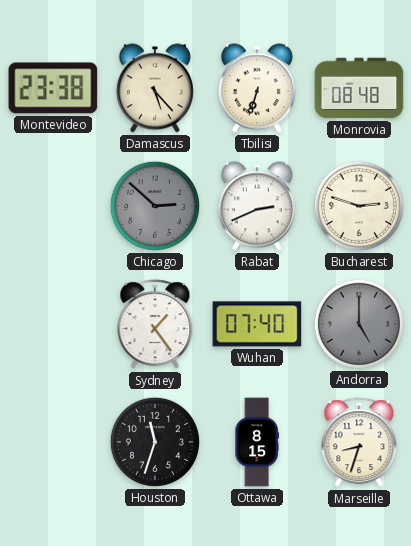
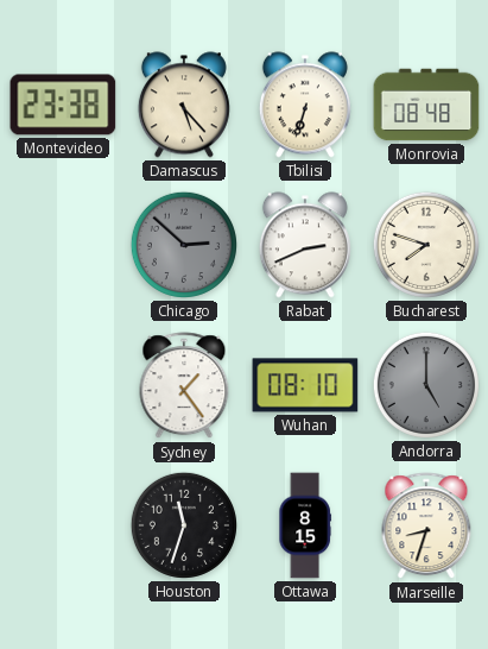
Bucharest: 2:48 -> 7:48 (426, 245)
Wuhan: 07:40 -> 08:10 (305, 385)
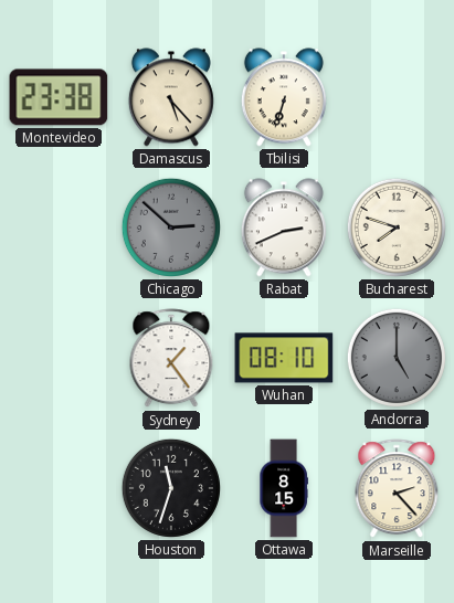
Monrovia: 08:48 -> none (426, 105)
Marseille: 8:33 -> 2:23 (397, 489)
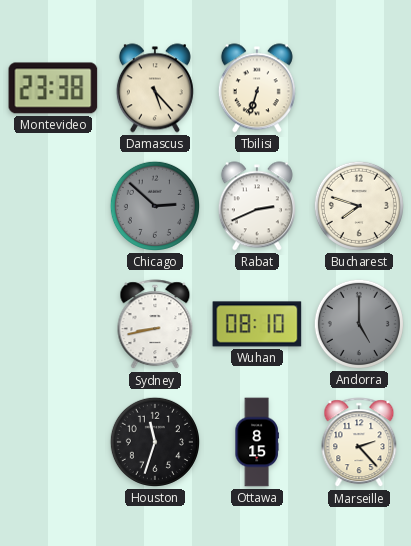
Sydney: 1:24 -> 8:43 (155, 325)
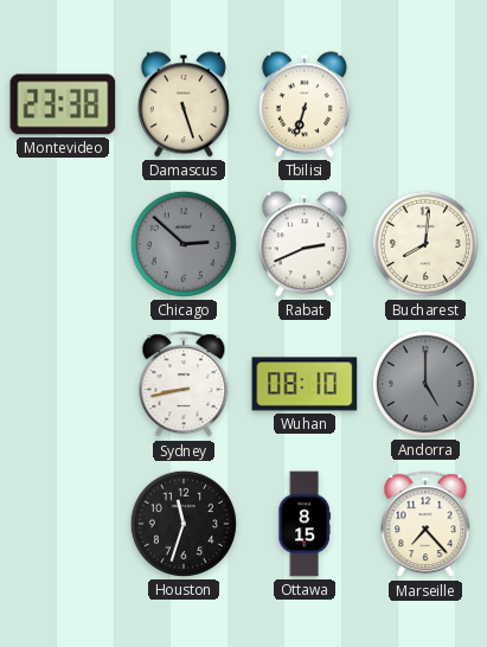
Damascus: 5:23 -> 5:27 (184, 104)
Bucharest: 7:48 -> 8:01 (425, 244)
Marseille: 2:23 -> 7:23 (425, 525)
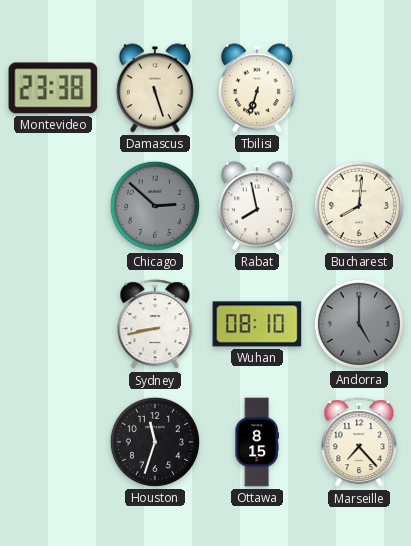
Rabat: 2:41 -> 7:58 (257, 206)
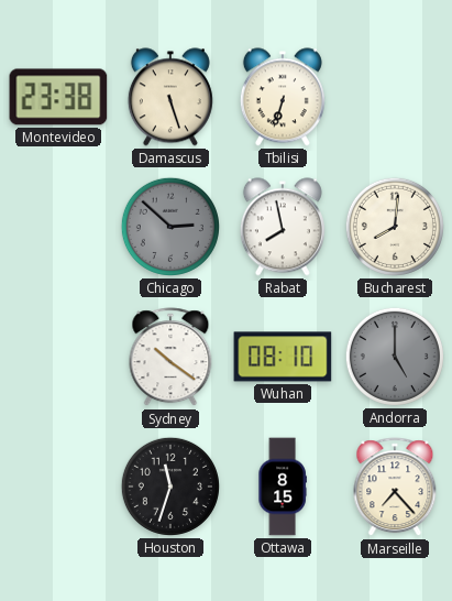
Sydney: 8:43 -> 10:21 (170, 358)
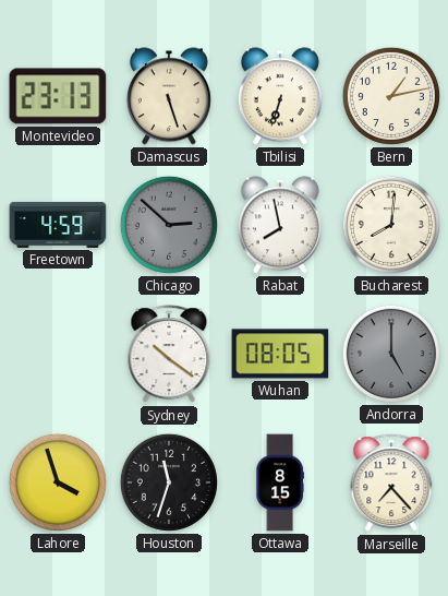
Montevideo: 23:38 -> 23:13 (58, 96)
Bern: none -> 1:13 (391, 96)
Freetown: none -> 4:59 (58, 225)
Wuhan: 08:10 -> 08:05 (280, 354)
Lahore: none -> 3:57 (58, 482)
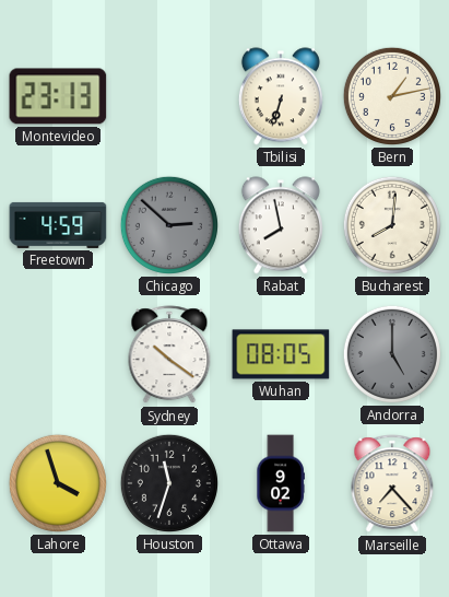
Damascus: 5:27 -> none (169, 96)
Ottawa: 8:15 -> 9:02 (281, 483)
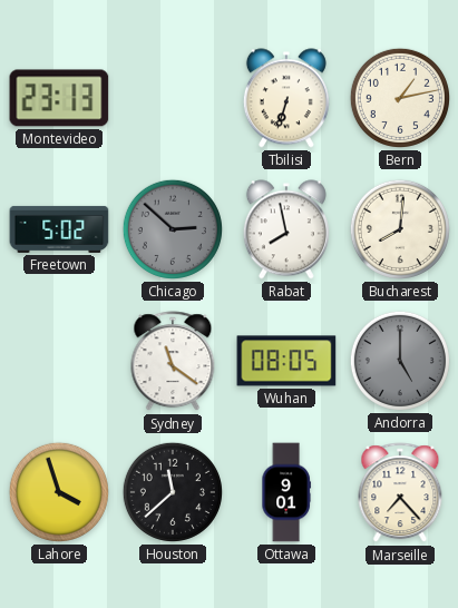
Freetown: 4:59 -> 5:02 (59, 229)
Sydney: 10:21 -> 11:21 (173, 362)
Houston: 11:33 -> 11:38 (173, 492)
Ottawa: 9:02 -> 9:01 (286, 492)
